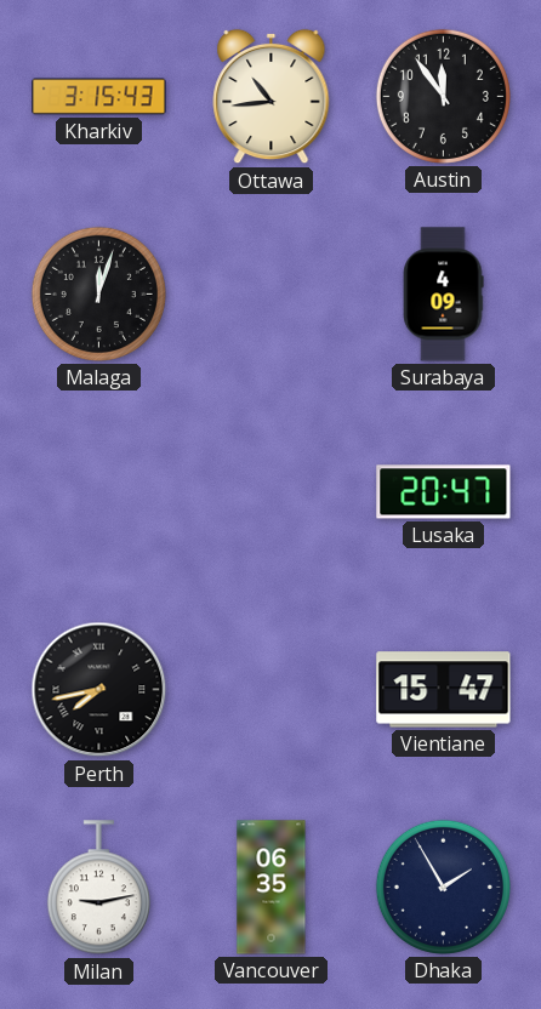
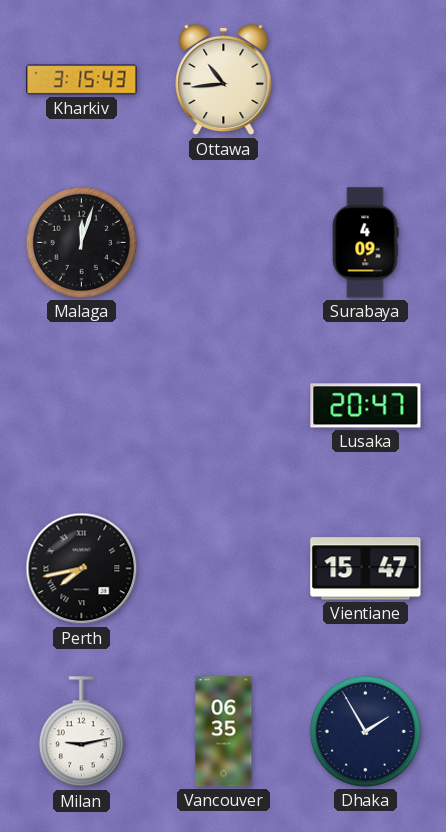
Austin: 11:54 -> none (443, 96)
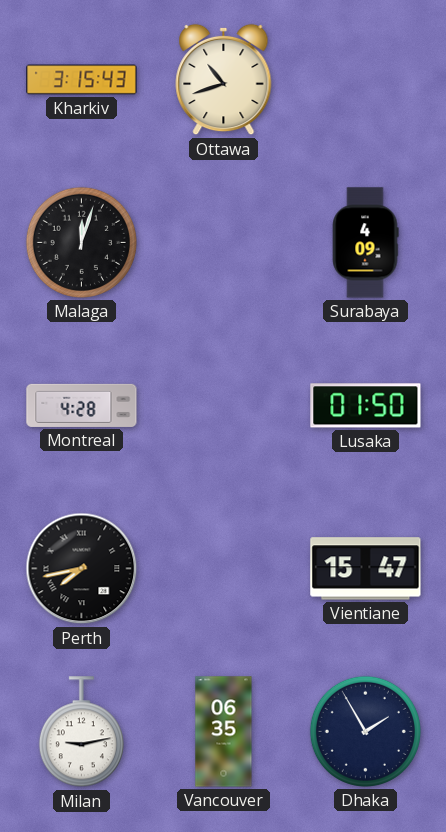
Ottawa: 10:44 -> 10:42 (224, 80)
Montreal: none -> 4:28 (82, 405)
Lusaka: 20:47 -> 01:50 (366, 406)
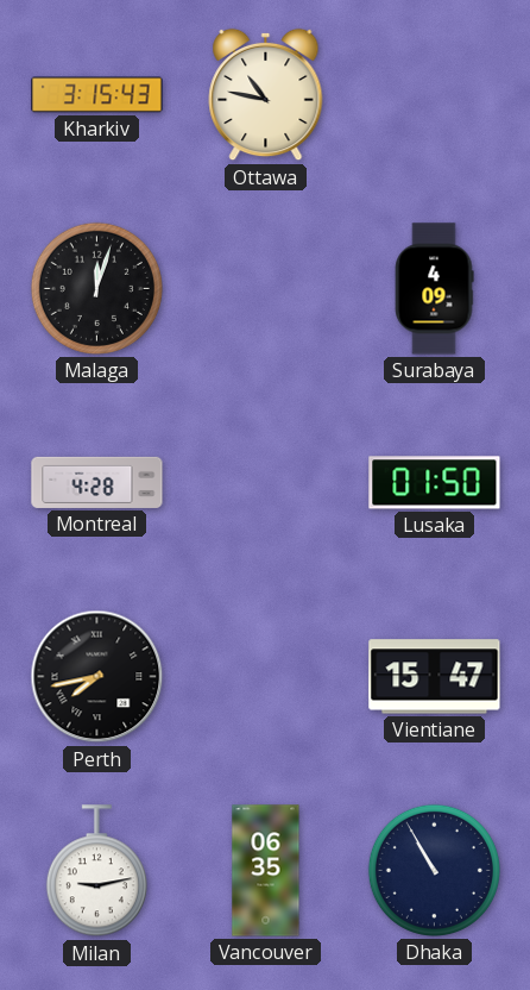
Ottawa: 10:42 -> 10:47 (266, 95)
Dhaka: 1:55 -> 10:55 (434, 870)
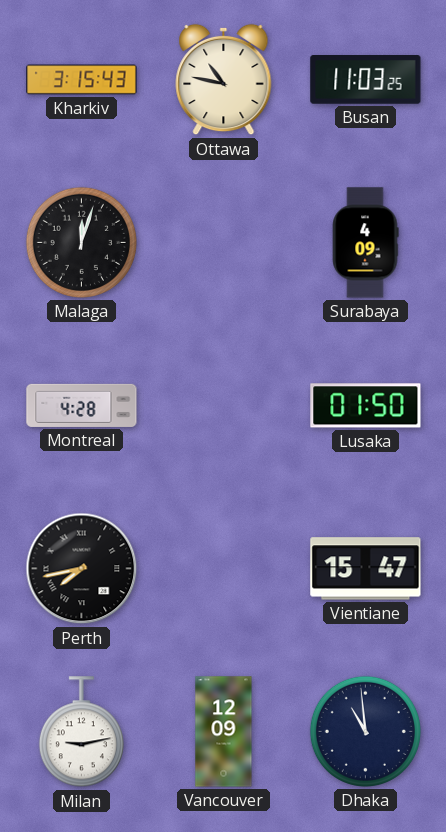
Busan: none -> 11:03 (366, 80)
Vancouver: 06:35 -> 12:09 (224, 732)
Dhaka: 10:55 -> 10:59 (365, 731)
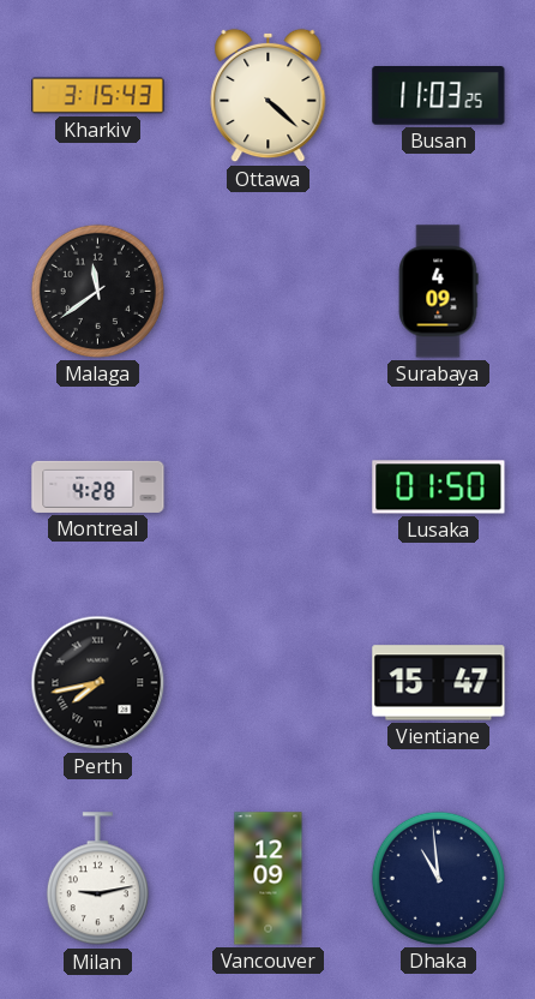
Ottawa: 10:47 -> 4:22 (269, 96)
Malaga: 12:03 -> 11:39 (97, 291)
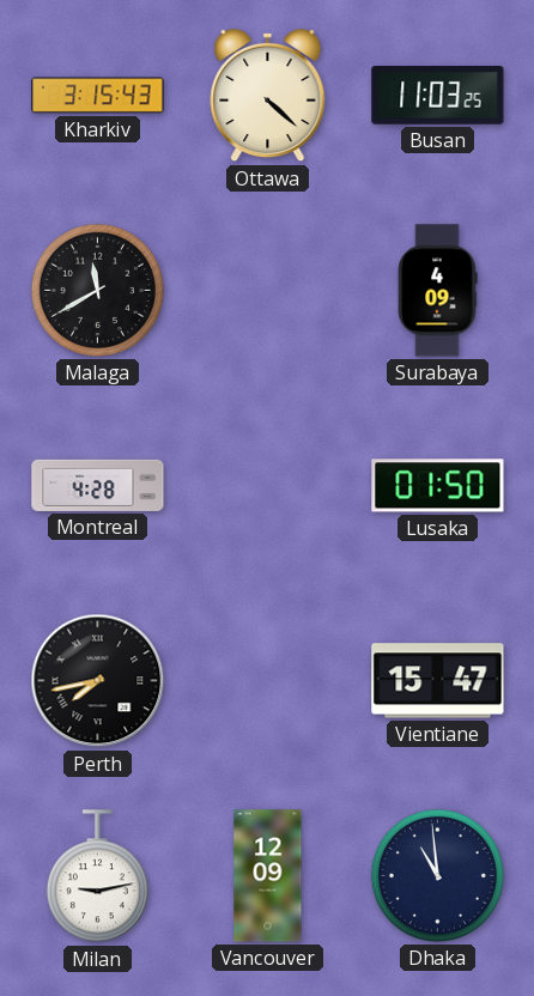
Malaga: 11:39 -> 11:40 (97, 290)
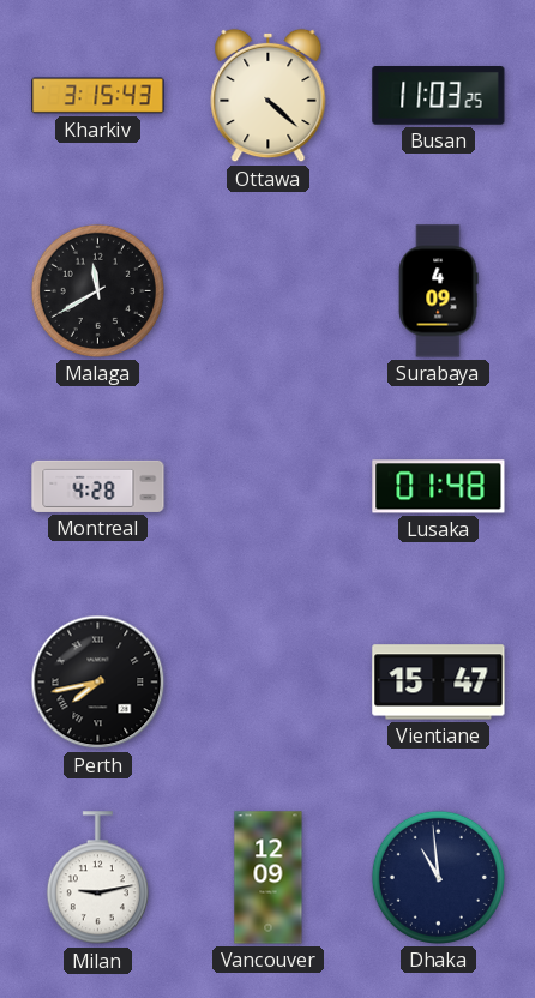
Lusaka: 01:50 -> 01:48 (439, 487)
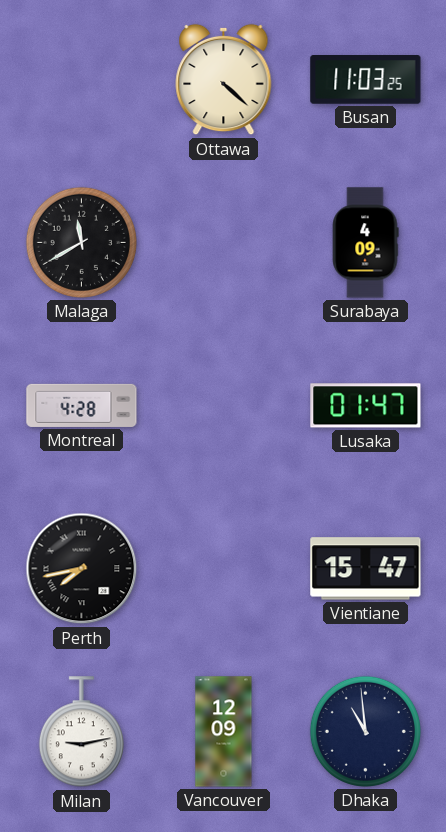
Kharkiv: 3:15 -> none (98, 96)
Lusaka: 01:48 -> 01:47 (366, 406)
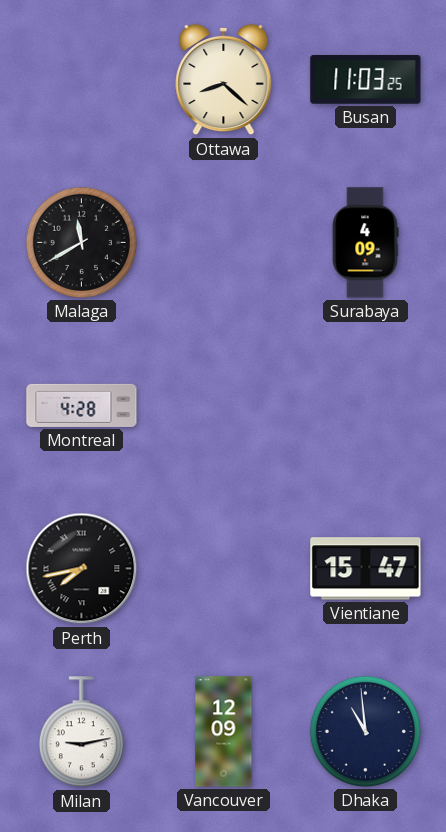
Ottawa: 4:22 -> 8:22 (224, 80)
Lusaka: 01:47 -> none (366, 406)
